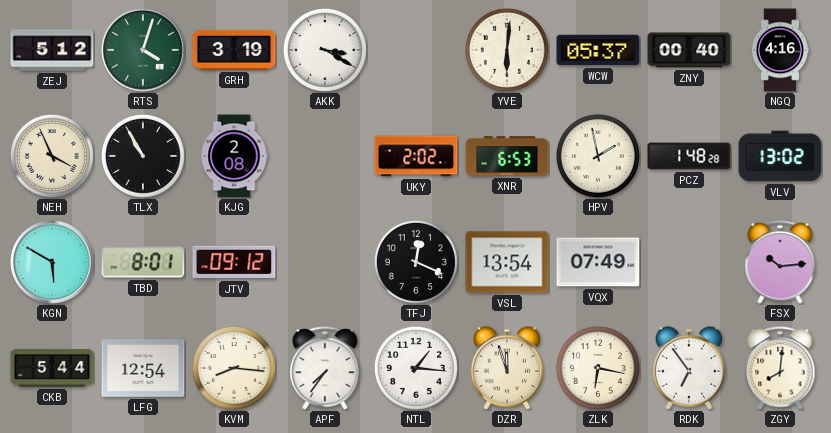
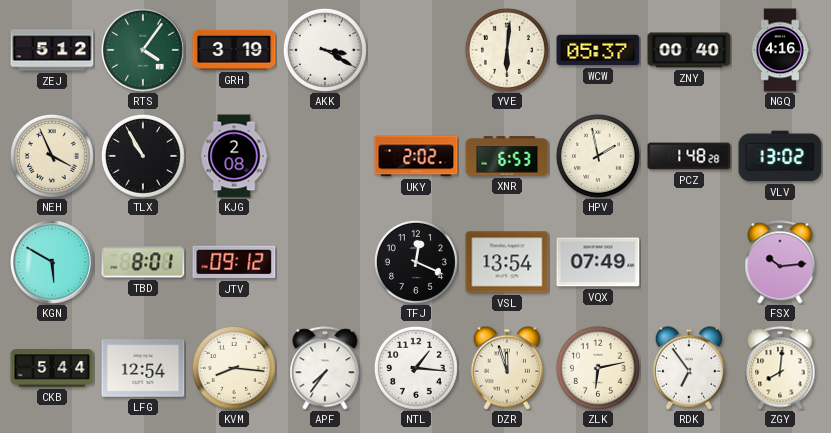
RTS: 4:03 -> 4:06 (143, 50)
ZLK: 6:17 -> 6:13 (598, 368)
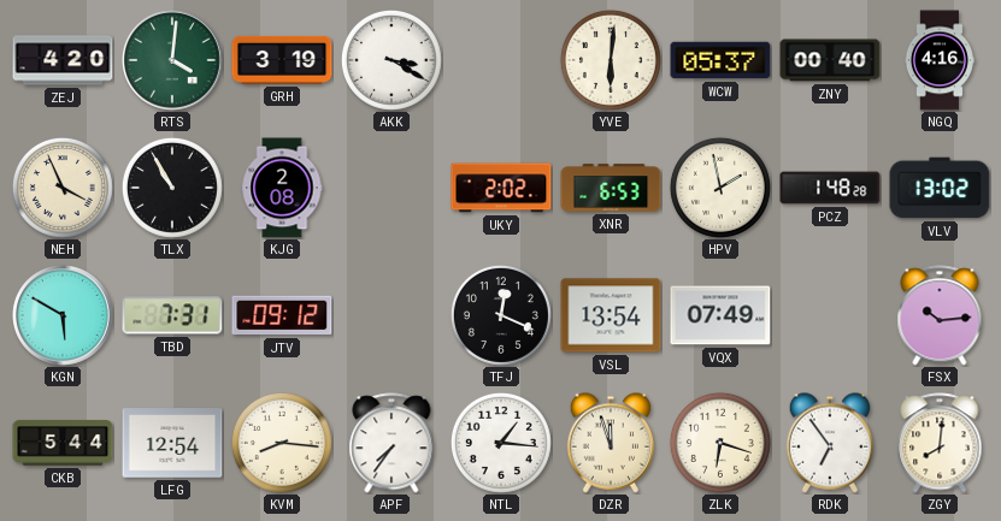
ZEJ: 5:12 -> 4:20 (63, 60)
RTS: 4:06 -> 4:01 (172, 60)
TBD: 8:01 -> 7:31 (172, 315)
ZLK: 6:13 -> 6:18 (720, 443)
